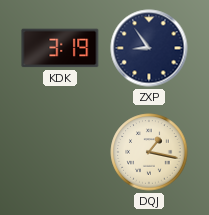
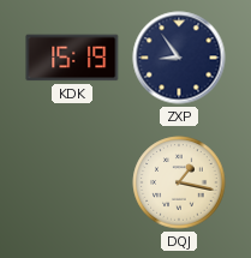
KDK: 3:19 -> 15:19 (72, 58)
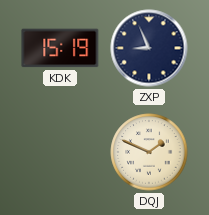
ZXP: 8:54 -> 8:56 (149, 48)
DQJ: 1:17 -> 1:49 (149, 152)
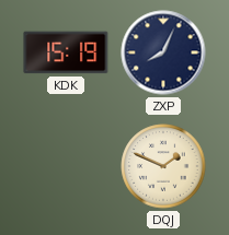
ZXP: 8:56 -> 8:04 (163, 52)
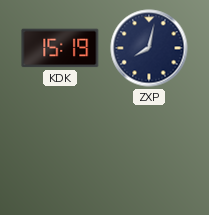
ZXP: 8:04 -> 8:02 (149, 48)
DQJ: 1:49 -> none (163, 166)
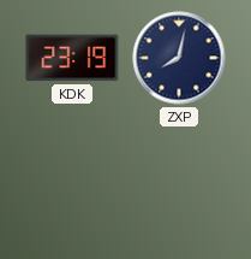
KDK: 15:19 -> 23:19 (72, 58)
